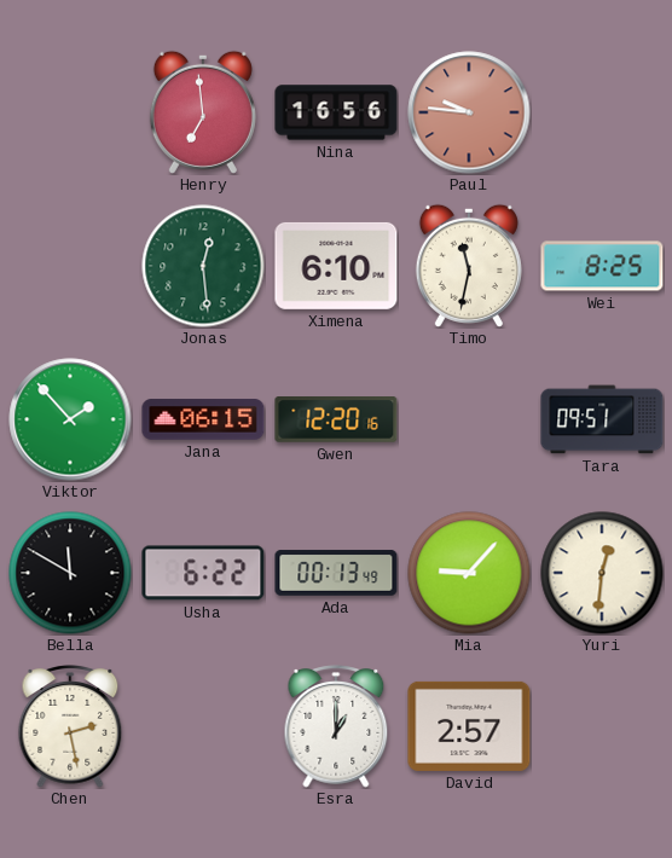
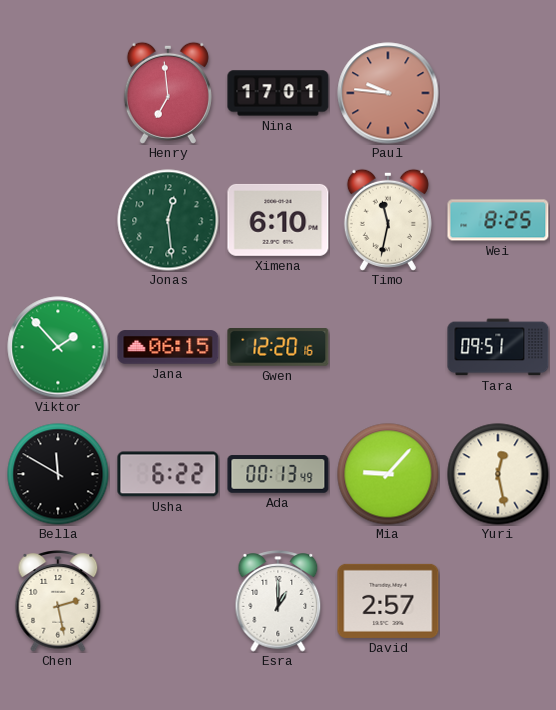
Nina: 16:56 -> 17:01 (278, 93)
Yuri: 12:31 -> 12:28 (498, 474)
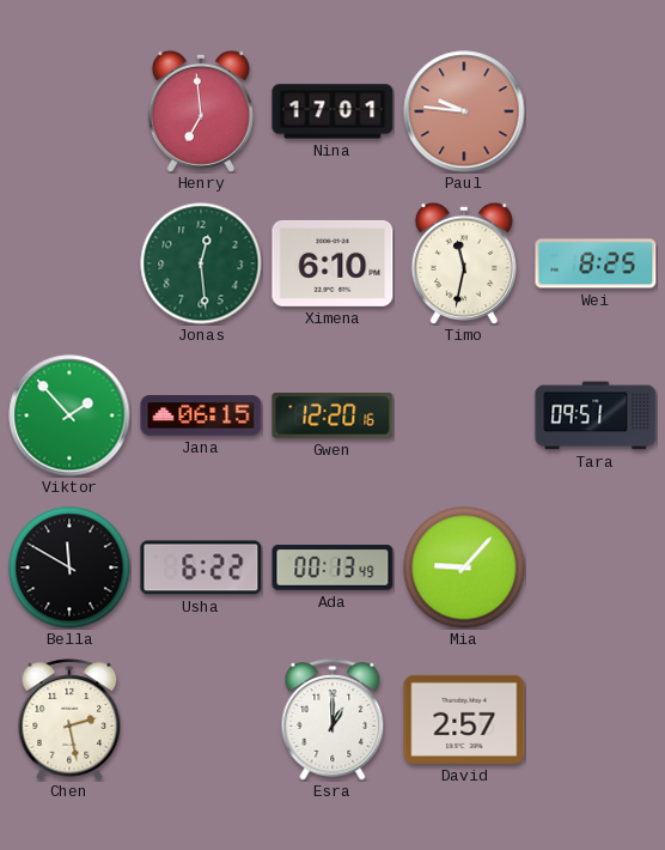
Yuri: 12:28 -> none (498, 474)
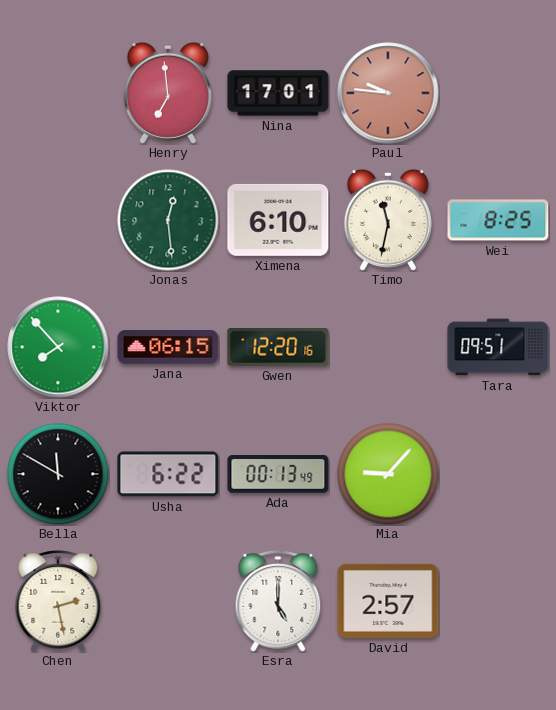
Viktor: 1:53 -> 7:53 (58, 347)
Esra: 1:00 -> 5:00 (278, 601)
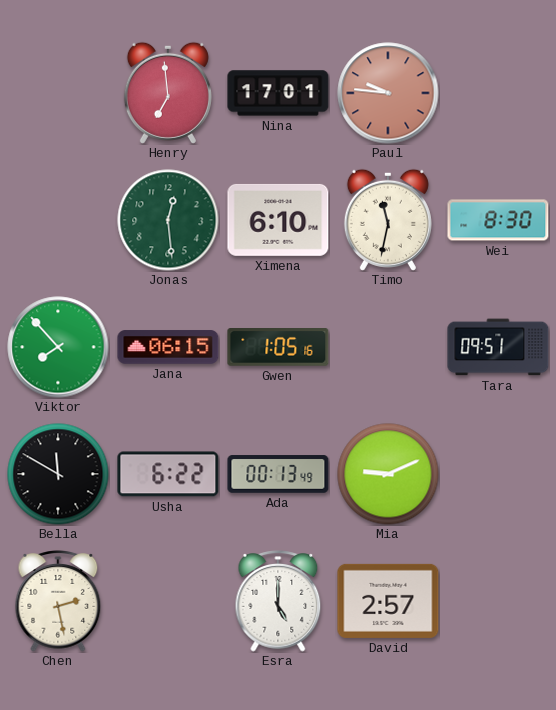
Wei: 8:25 -> 8:30 (498, 220)
Gwen: 12:20 -> 1:05 (278, 347)
Mia: 9:07 -> 9:11 (388, 474)
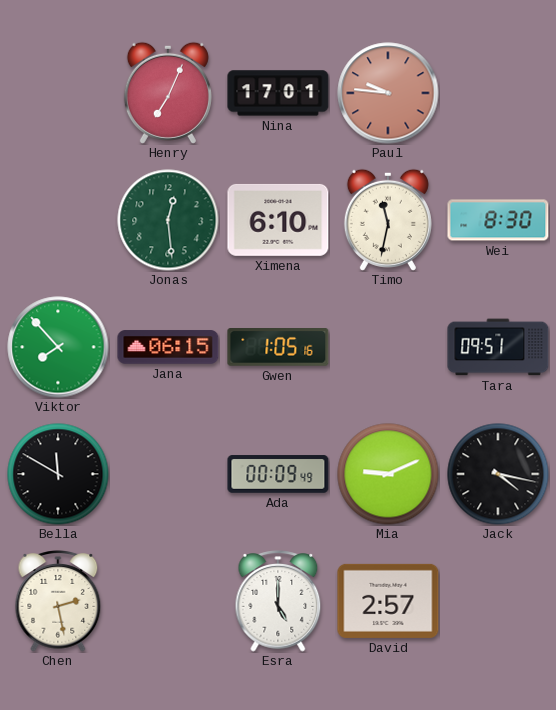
Henry: 6:59 -> 7:04 (168, 93)
Usha: 6:22 -> none (168, 474)
Ada: 00:13 -> 00:09 (278, 474)
Jack: none -> 4:17 (498, 474)
